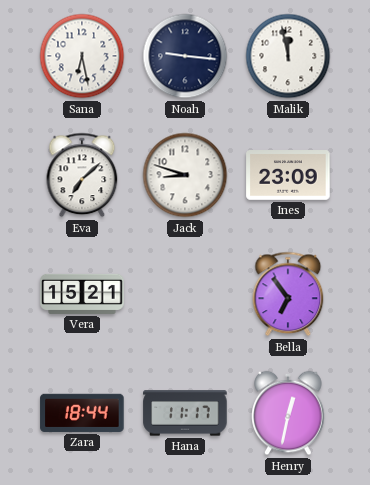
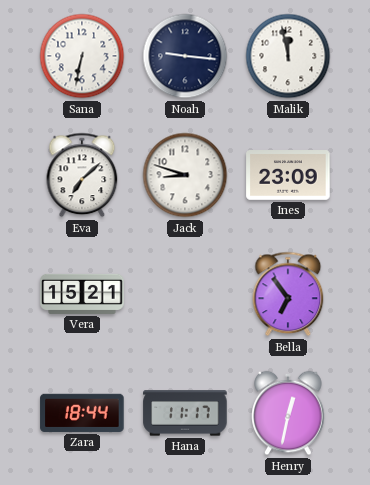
Sana: 6:28 -> 6:32 (82, 56)
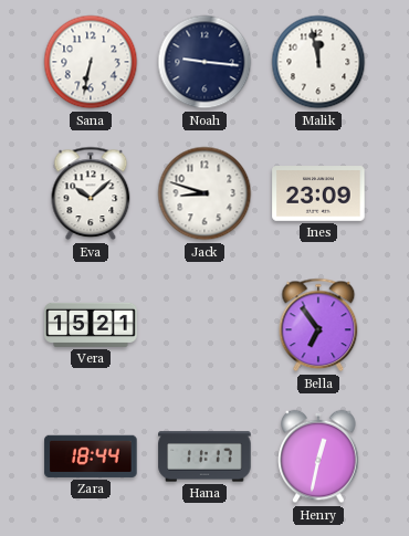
Eva: 7:08 -> 10:08 (91, 193)
